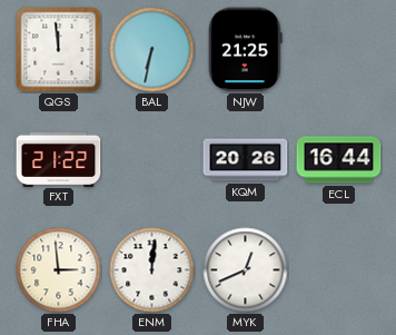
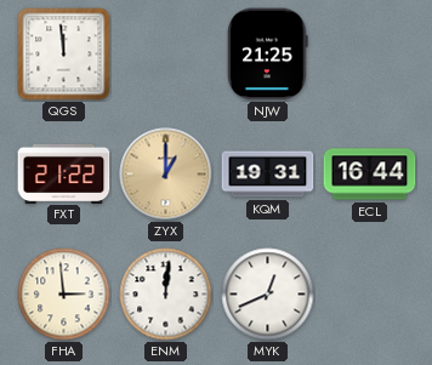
BAL: 6:32 -> none (152, 50)
ZYX: none -> 1:00 (166, 175)
KQM: 20:26 -> 19:31 (268, 175)
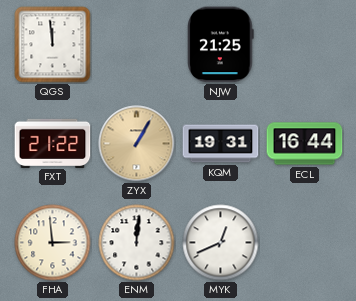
ZYX: 1:00 -> 1:05 (137, 144)
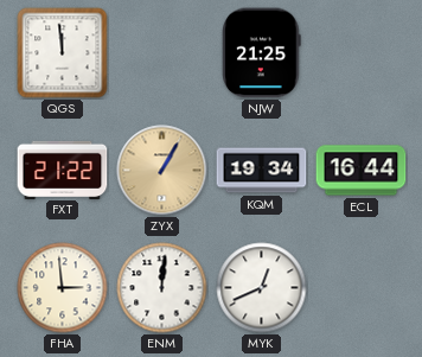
KQM: 19:31 -> 19:34 (262, 171)
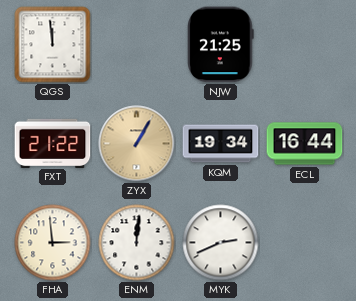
MYK: 12:41 -> 2:41 (221, 243)
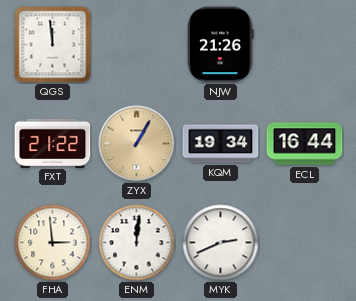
NJW: 21:25 -> 21:26 (221, 45)
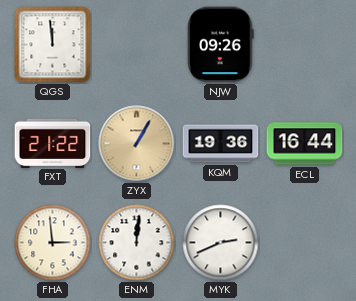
NJW: 21:26 -> 09:26 (221, 45)
KQM: 19:34 -> 19:36 (221, 144)
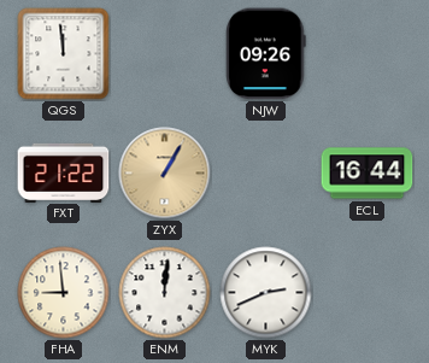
KQM: 19:36 -> none (221, 144)
FHA: 2:59 -> 8:59 (64, 293)
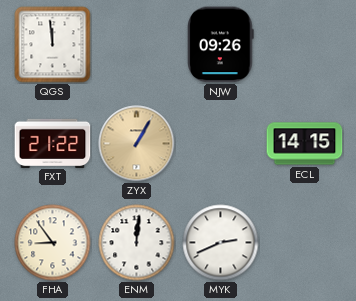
ECL: 16:44 -> 14:15 (305, 144)
FHA: 8:59 -> 8:54 (53, 243)
